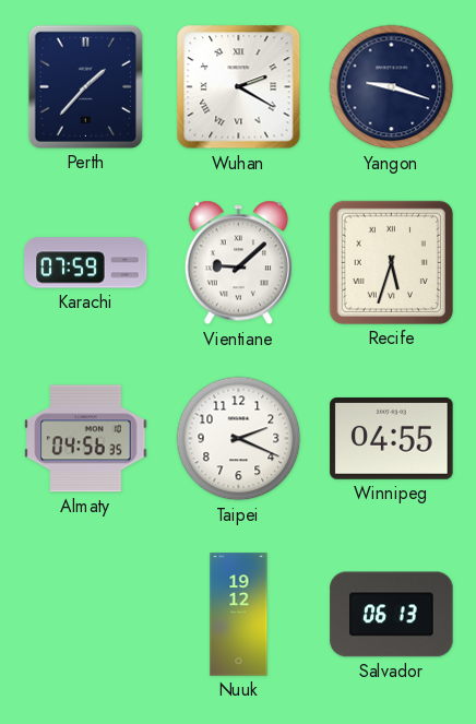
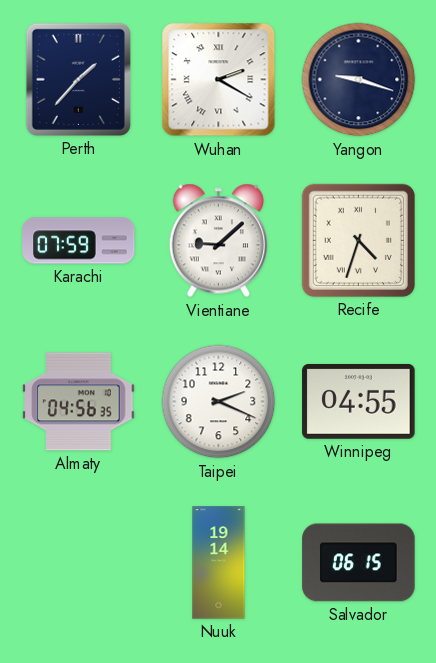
Recife: 5:33 -> 4:33 (358, 240)
Nuuk: 19:12 -> 19:14 (219, 563)
Salvador: 06:13 -> 06:15 (359, 563)
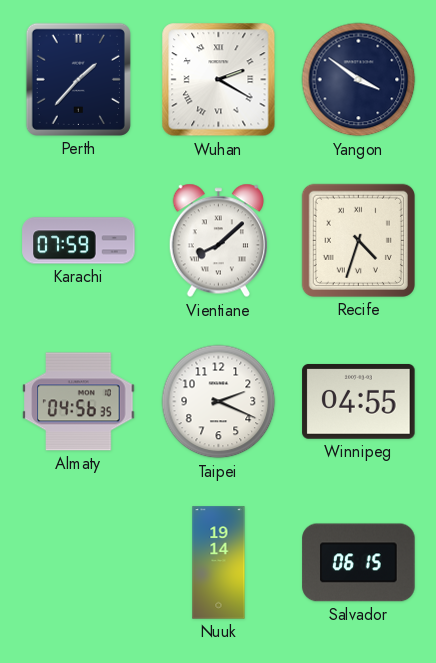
Yangon: 9:18 -> 3:51 (359, 80)
Vientiane: 9:08 -> 8:08 (218, 241)
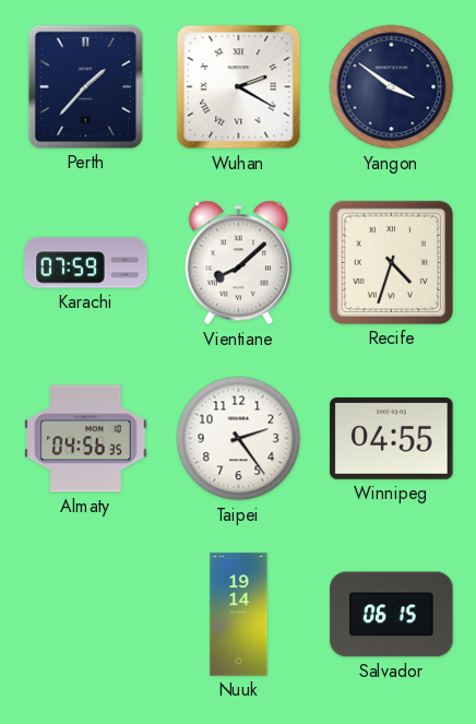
Taipei: 2:19 -> 2:24 (239, 439)
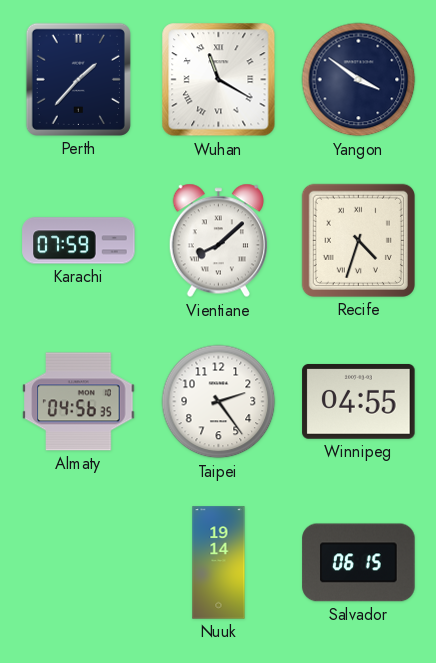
Wuhan: 2:20 -> 11:20 (219, 80)
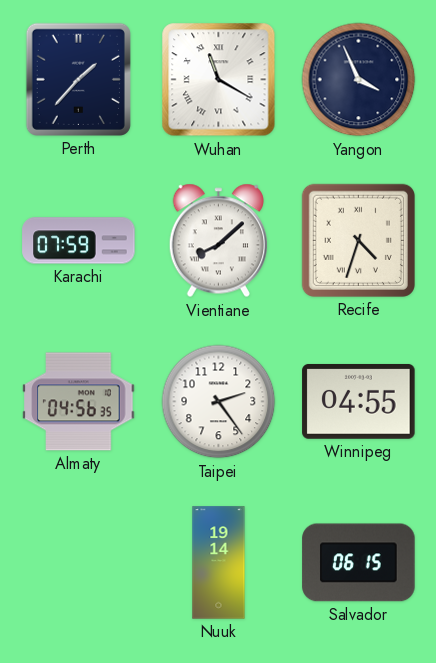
Yangon: 3:51 -> 3:56 (359, 80)
